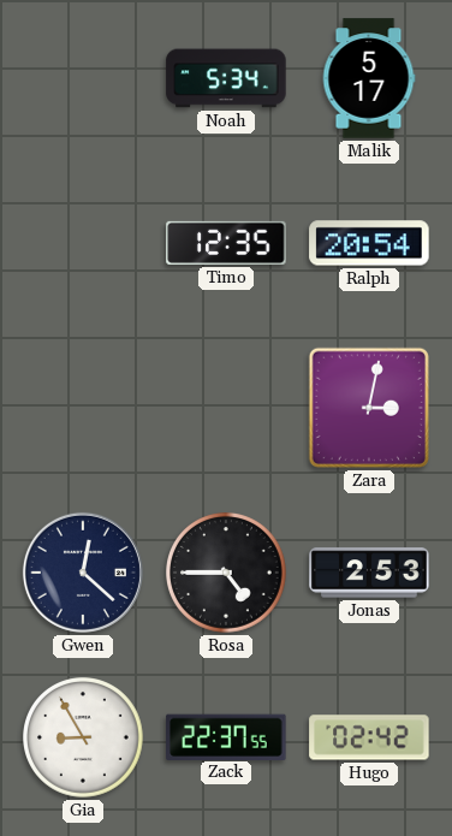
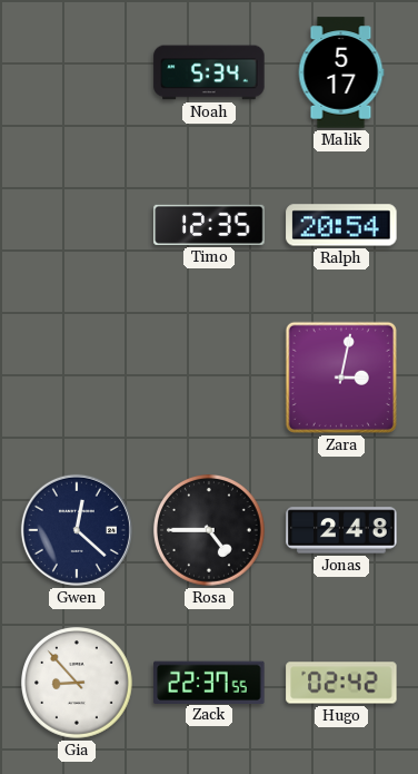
Jonas: 2:53 -> 2:48 (341, 530)
Gia: 8:55 -> 8:53 (78, 684)
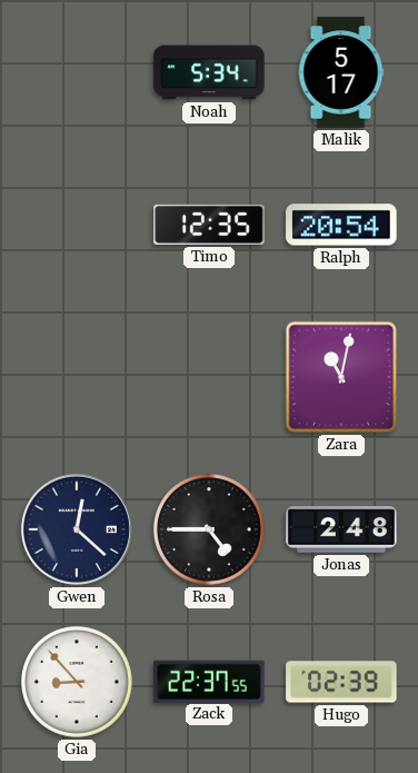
Zara: 3:02 -> 11:02 (341, 377)
Hugo: 02:42 -> 02:39 (341, 682)
